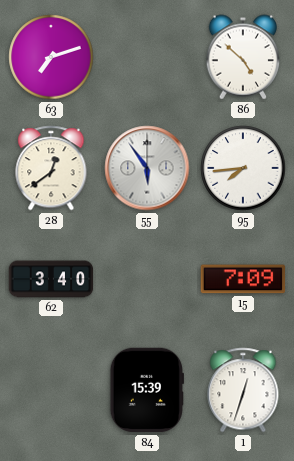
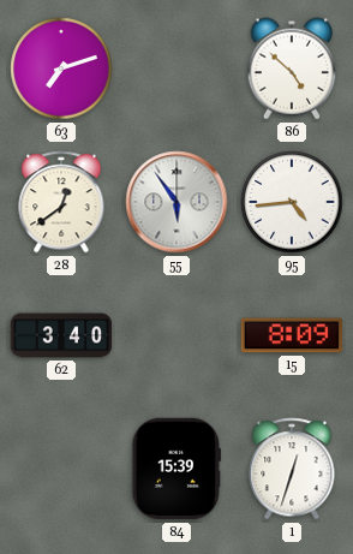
95: 7:44 -> 4:44 (292, 202)
15: 7:09 -> 8:09 (292, 335)
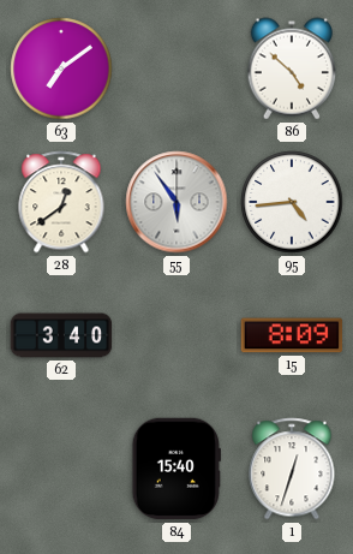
63: 7:12 -> 7:09 (61, 68)
84: 15:39 -> 15:40 (176, 469)
